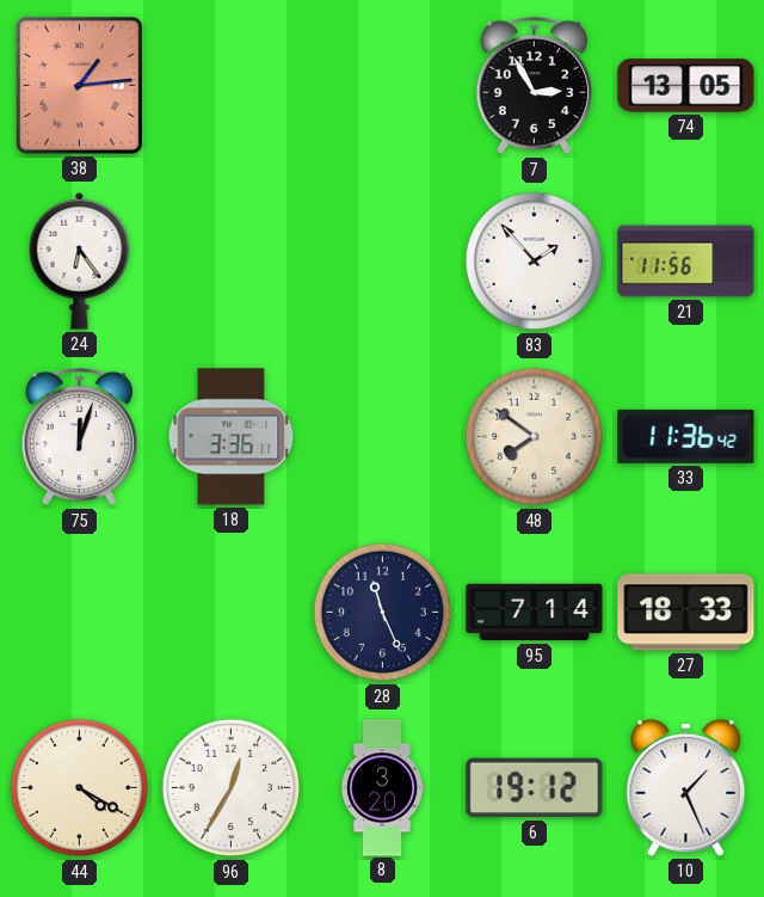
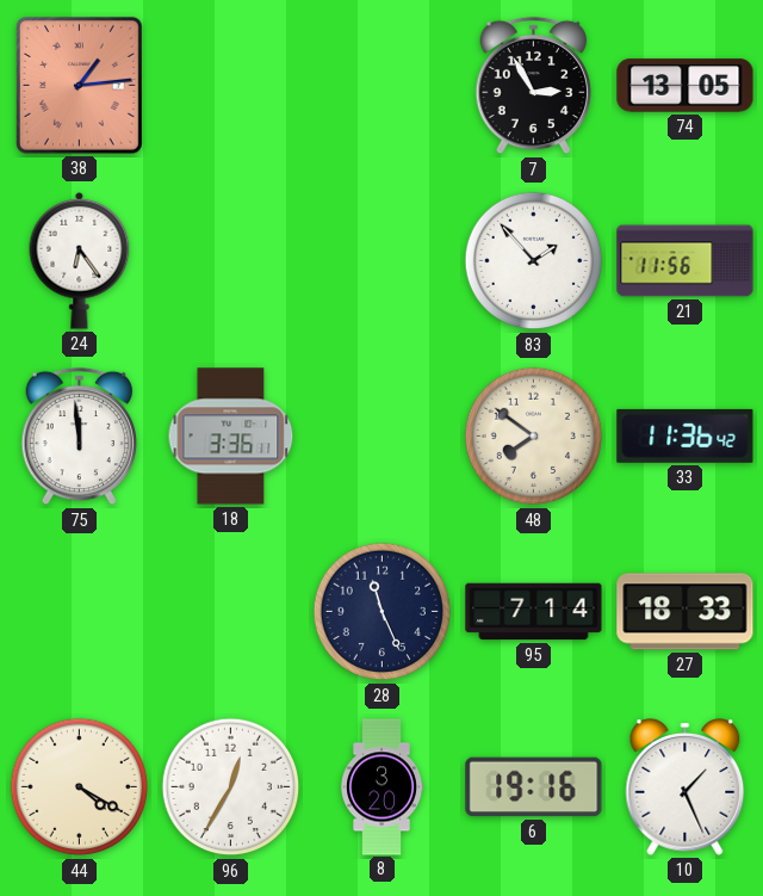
75: 12:03 -> 11:59 (79, 437)
6: 19:12 -> 19:16 (534, 787)
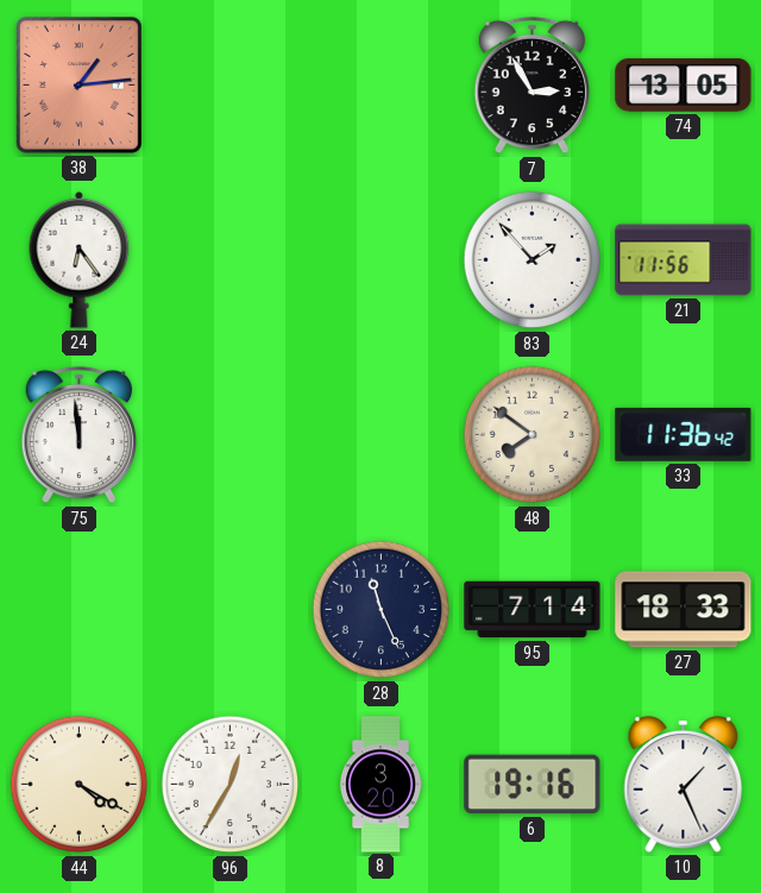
18: 3:36 -> none (231, 437)
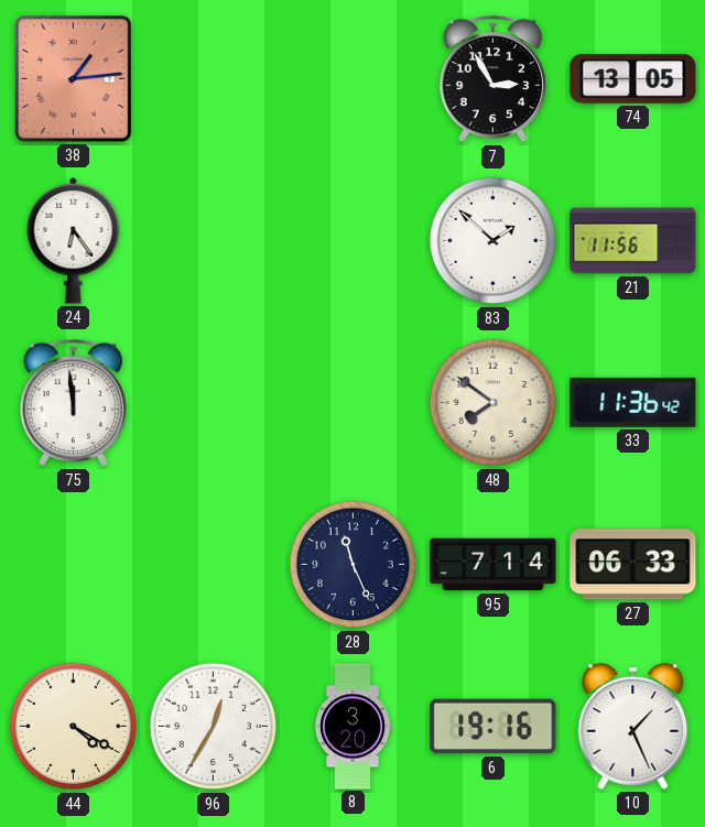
83: 1:53 -> 1:52 (493, 241)
27: 18:33 -> 06:33 (633, 565)
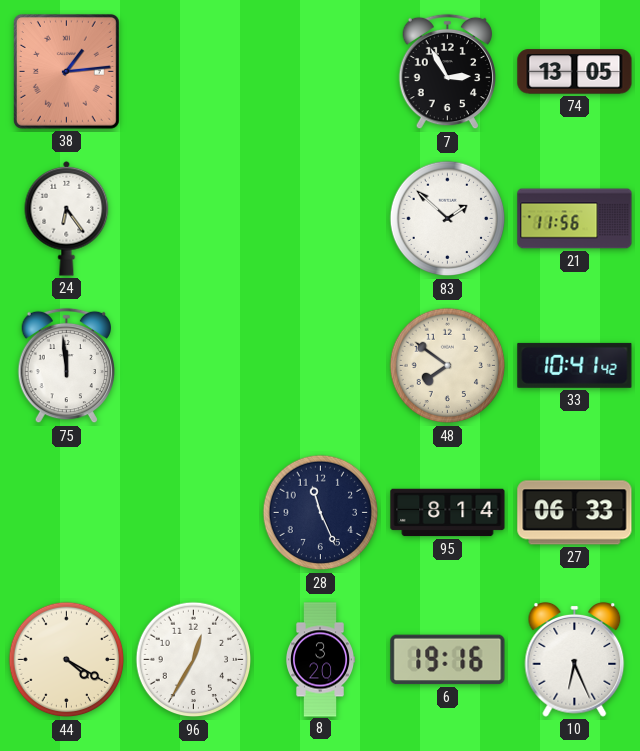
33: 11:36 -> 10:41 (575, 365)
95: 7:14 -> 8:14 (448, 513)
10: 1:26 -> 6:26 (575, 660)
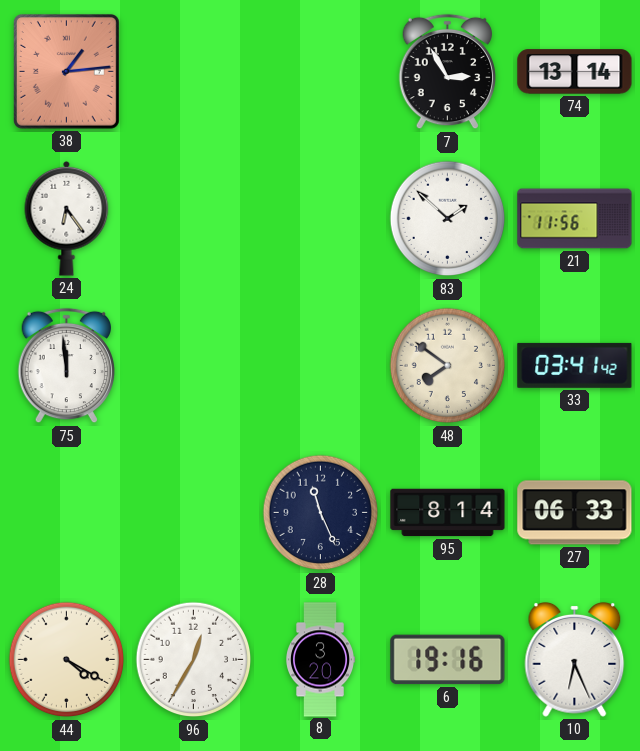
74: 13:05 -> 13:14 (575, 72)
33: 10:41 -> 03:41 (575, 365)
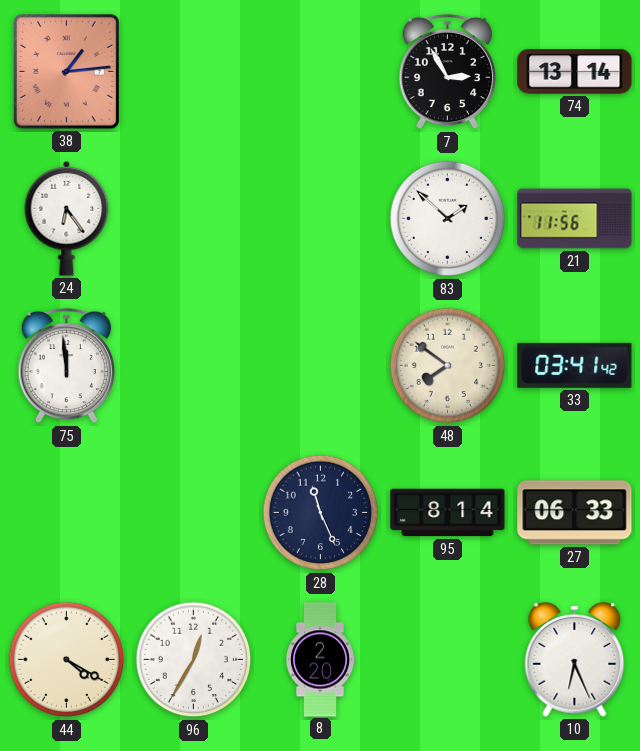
8: 3:20 -> 2:20 (320, 660)
6: 19:16 -> none (448, 660)
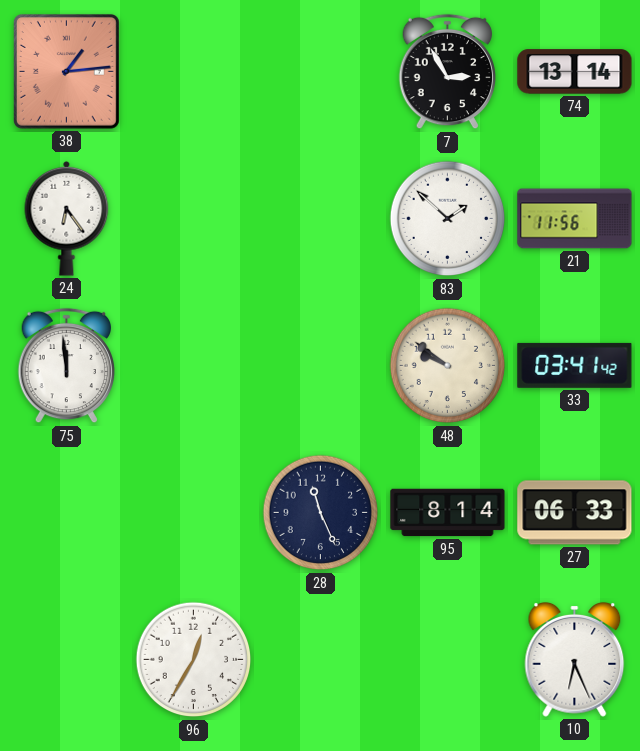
48: 7:51 -> 9:51 (448, 366)
44: 4:20 -> none (67, 660)
8: 2:20 -> none (320, 660)
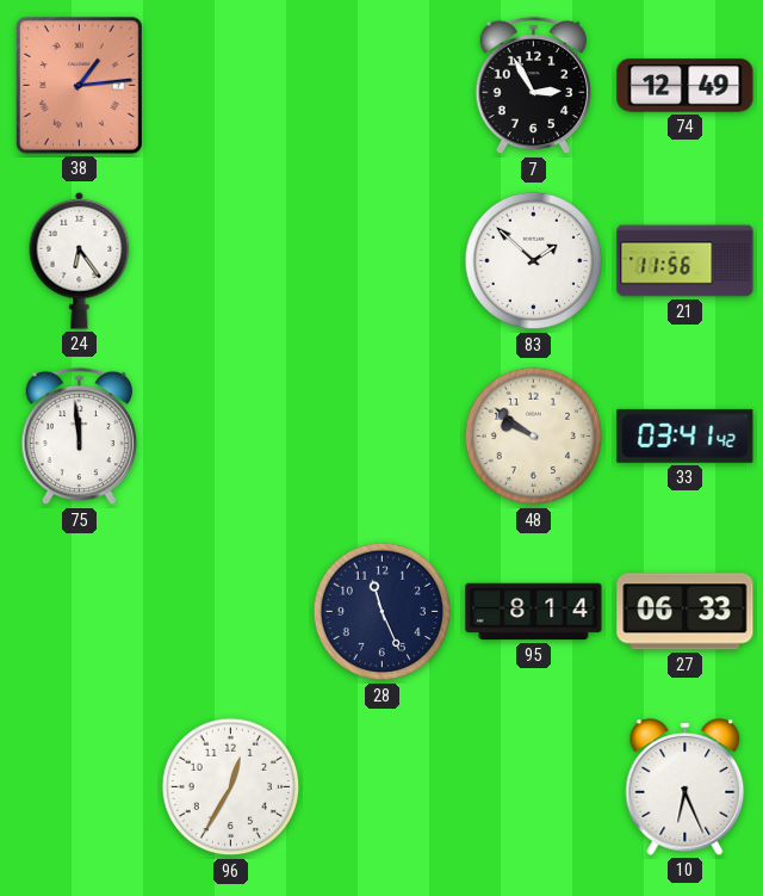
74: 13:14 -> 12:49 (686, 86)
